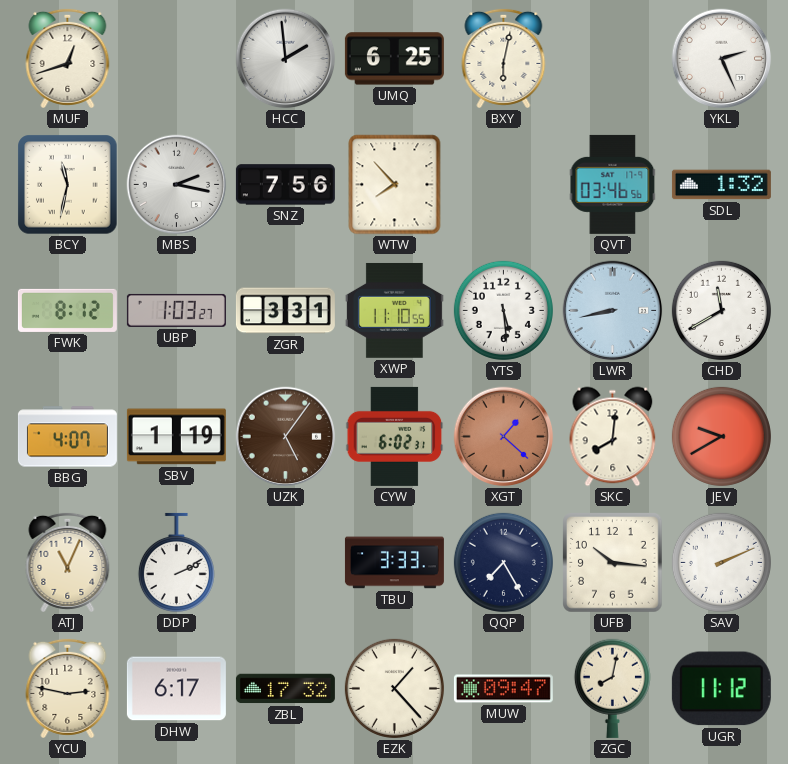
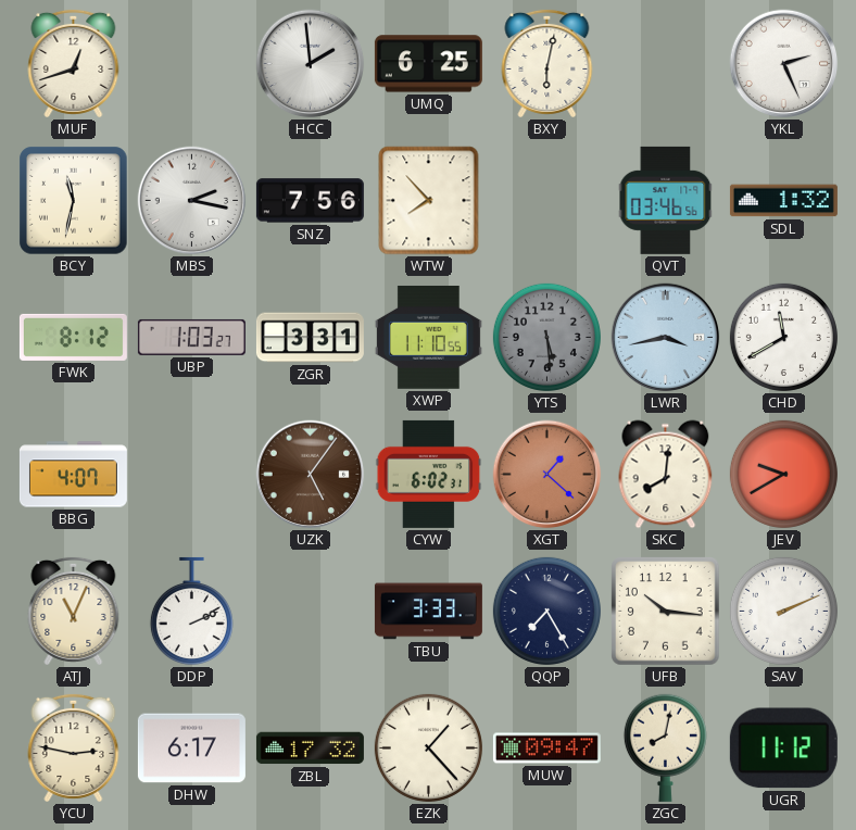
YTS dial: white -> grey (546, 337)
LWR: 8:43 -> 3:43 (666, 338)
SBV: 1:19 -> none (176, 437)
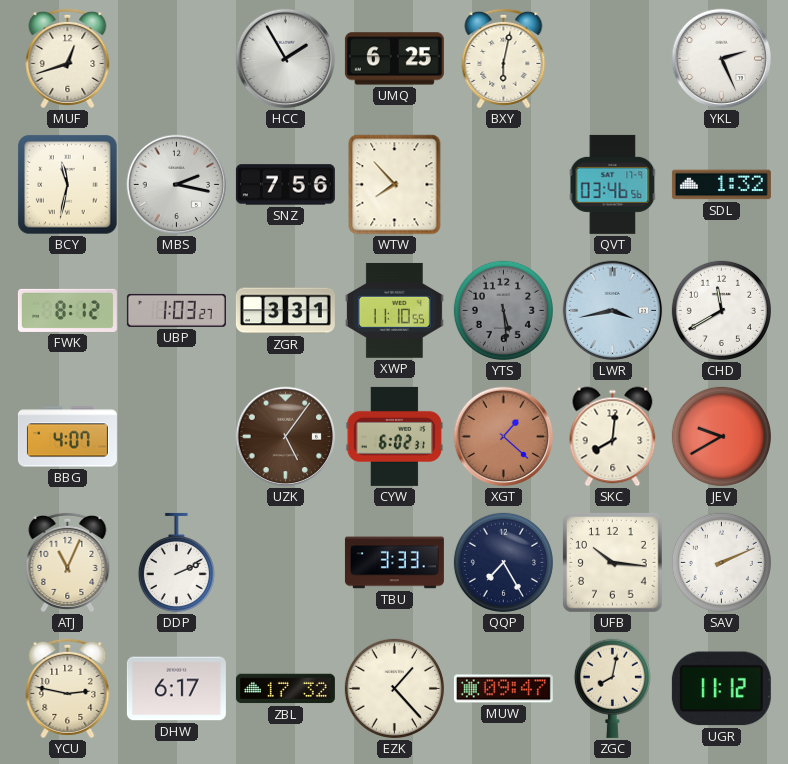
HCC: 1:59 -> 1:55 (286, 59)
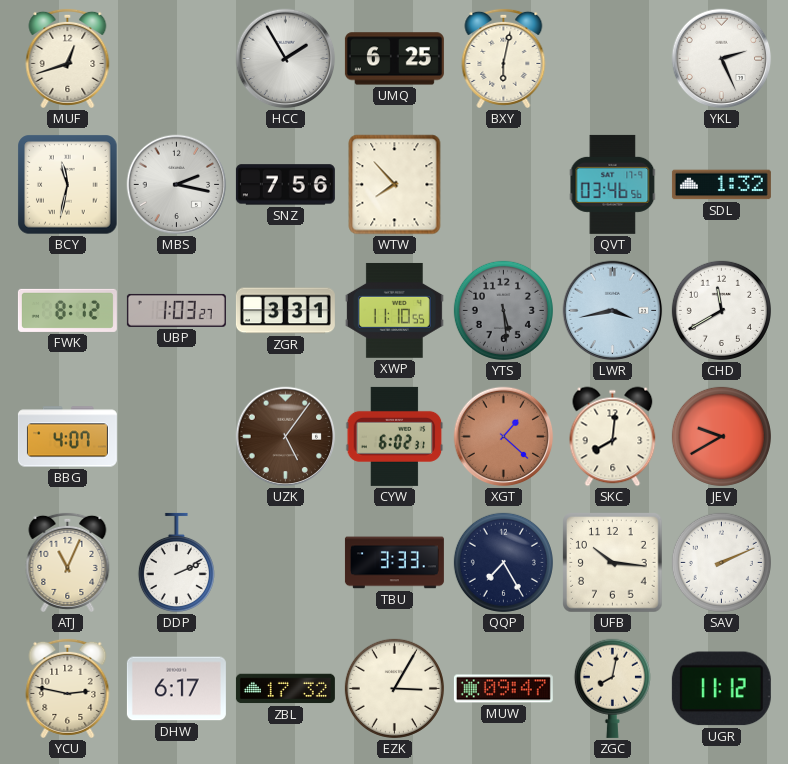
EZK: 1:23 -> 3:05 (394, 688)
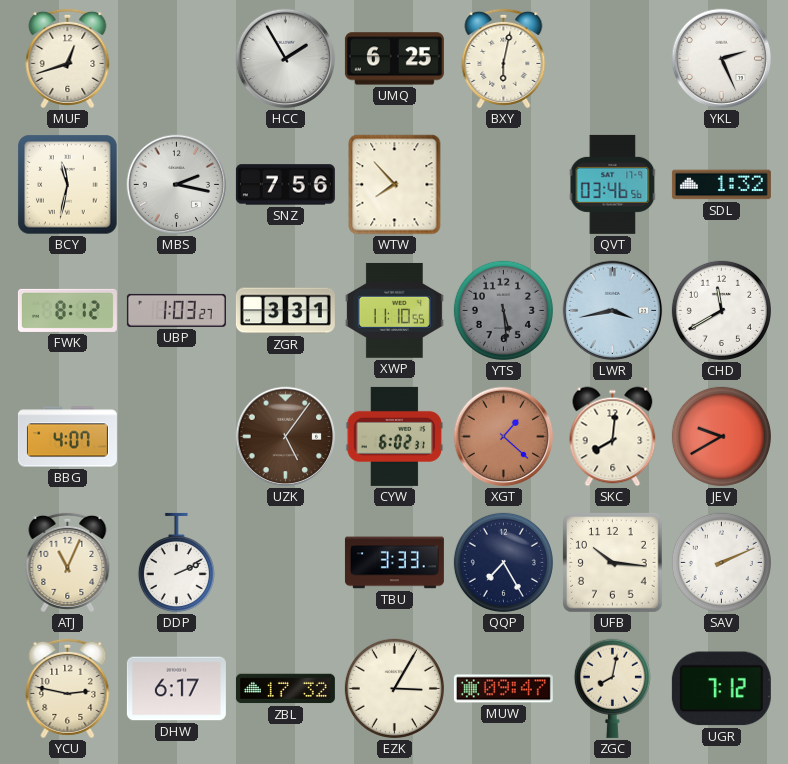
UGR: 11:12 -> 7:12 (721, 689)
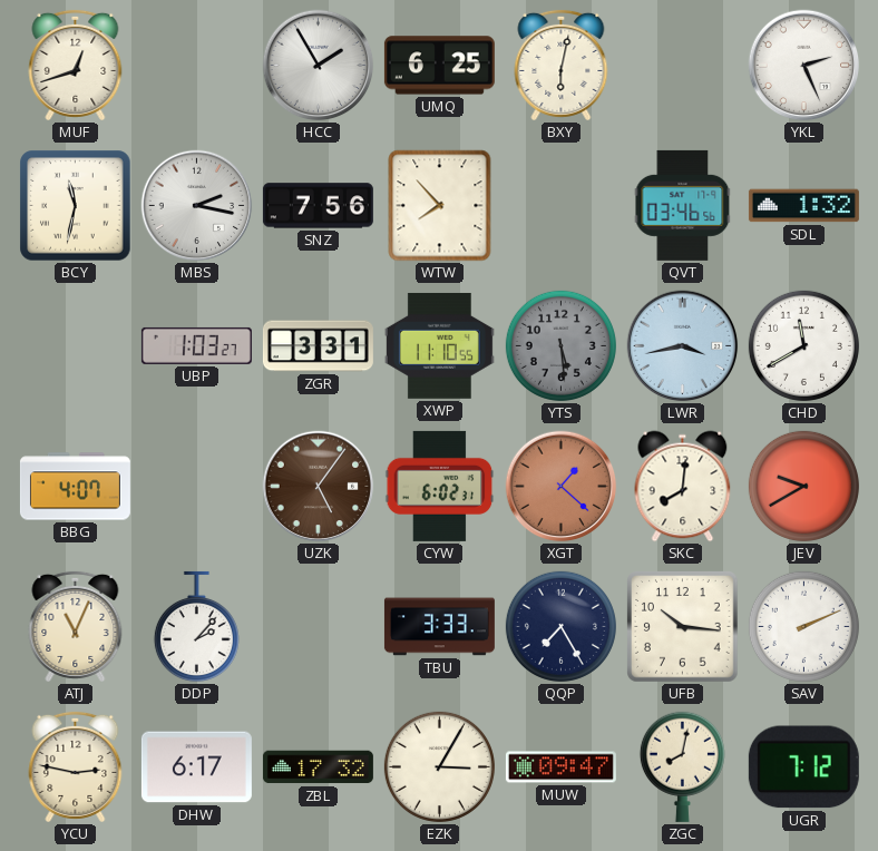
FWK: 8:12 -> none (67, 310)
DDP: 2:11 -> 2:07 (196, 627)
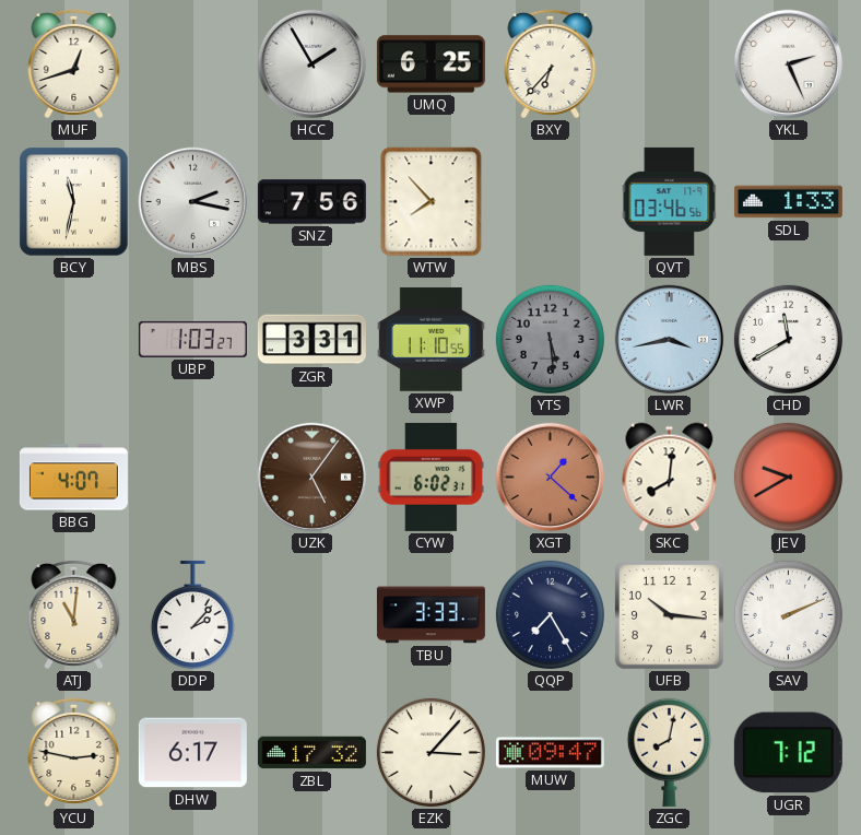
BXY: 6:02 -> 6:37 (551, 63)
SDL: 1:32 -> 1:33 (788, 202)
ATJ: 11:04 -> 11:01 (74, 614)
EZK: 3:05 -> 3:07 (431, 752)
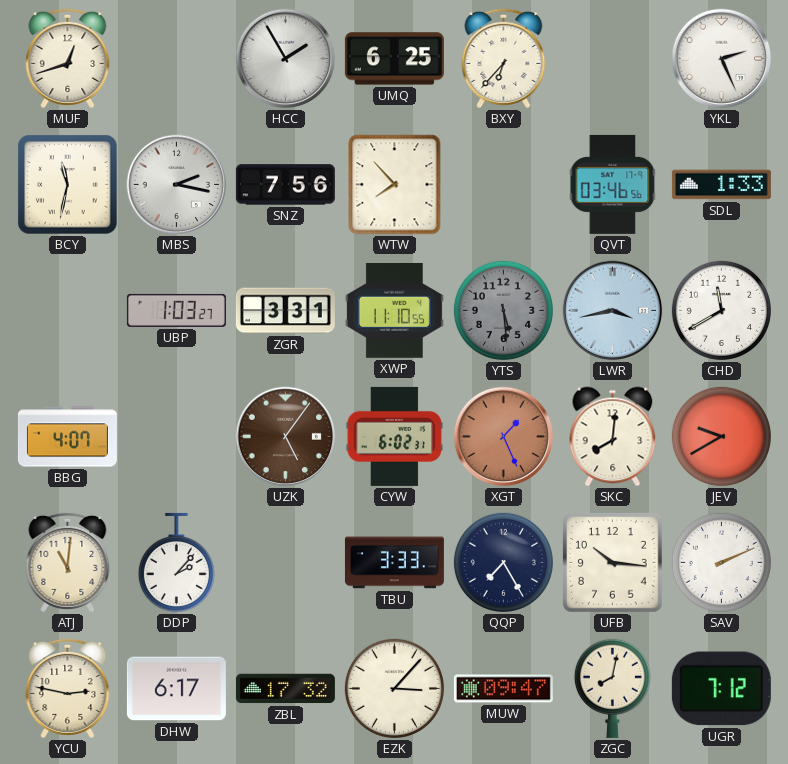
XGT: 1:22 -> 1:26 (504, 437)
